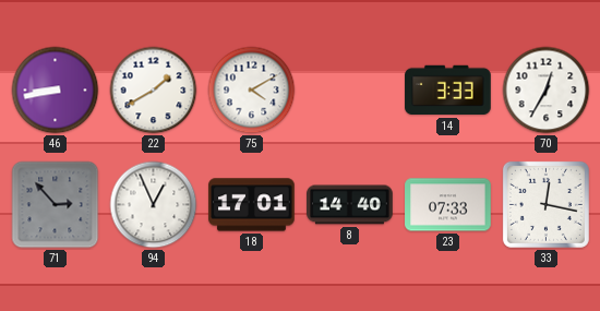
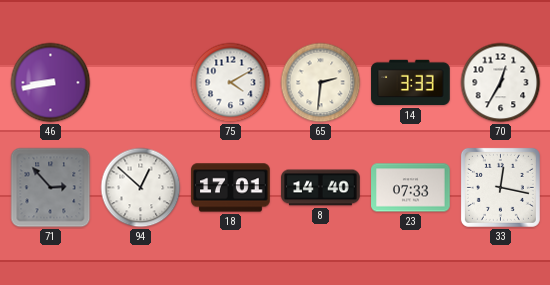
22: 1:40 -> none (154, 91)
65: none -> 2:31 (321, 83)
94: 12:56 -> 12:52 (141, 188)
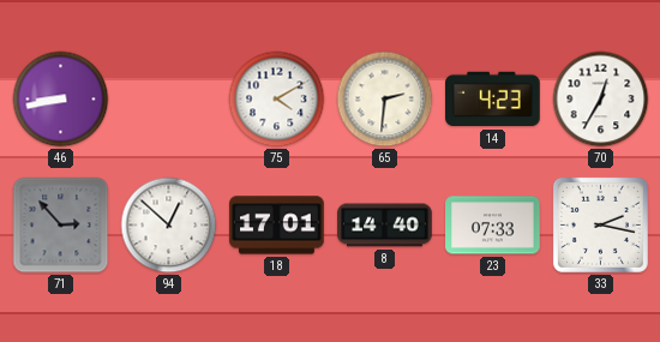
14: 3:33 -> 4:23 (493, 100)
33: 12:17 -> 2:17 (600, 224)
